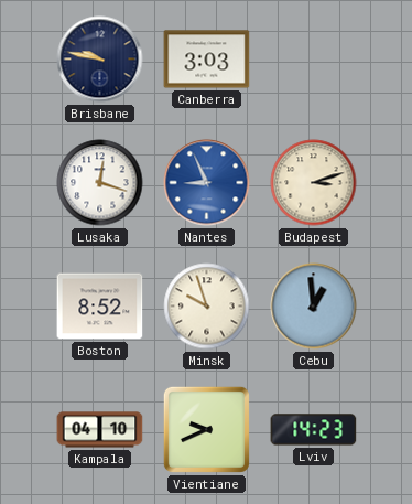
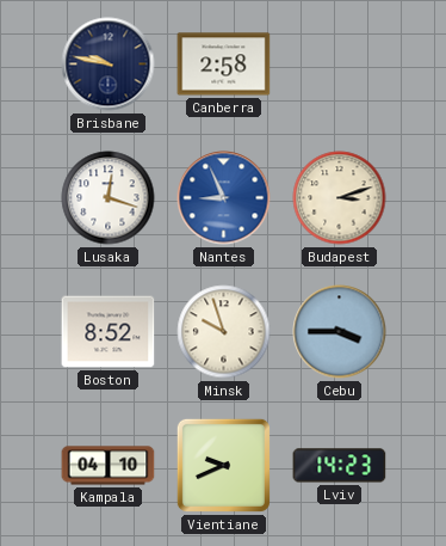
Canberra: 3:03 -> 2:58 (224, 65)
Cebu: 12:59 -> 3:45 (340, 332)
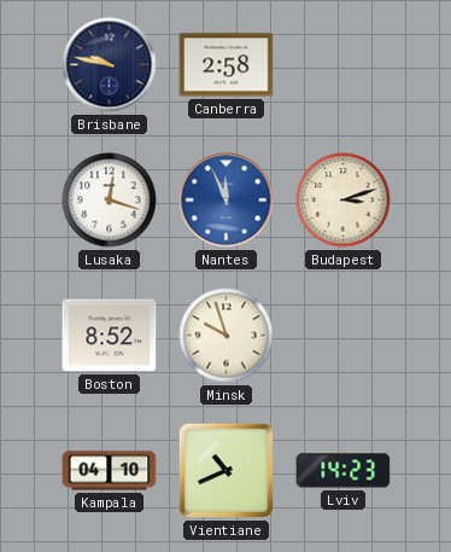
Nantes: 8:56 -> 11:56 (227, 201)
Cebu: 3:45 -> none (340, 332)
Vientiane: 9:41 -> 10:41 (225, 470)
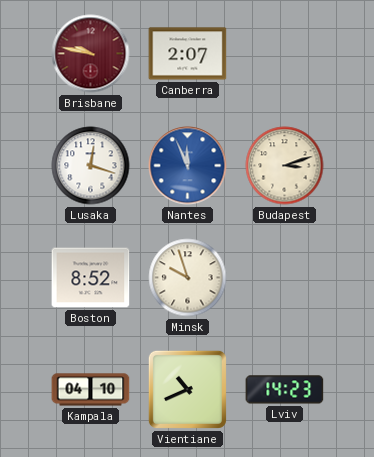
Brisbane dial: navy -> burgundy (91, 54)
Canberra: 2:58 -> 2:07 (188, 54)
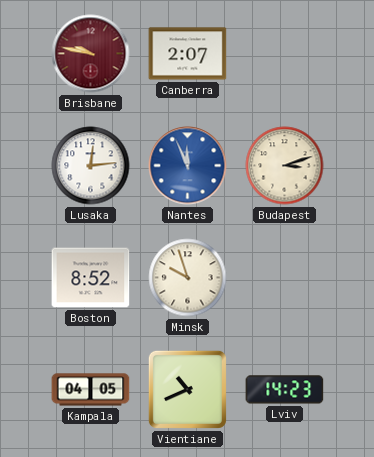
Lusaka: 12:18 -> 12:14 (91, 166)
Kampala: 04:10 -> 04:05 (91, 390)
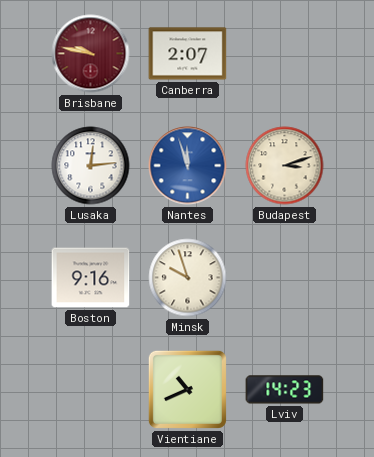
Nantes: 11:56 -> 11:57 (188, 166)
Boston: 8:52 -> 9:16 (91, 278)
Kampala: 04:05 -> none (91, 390)
